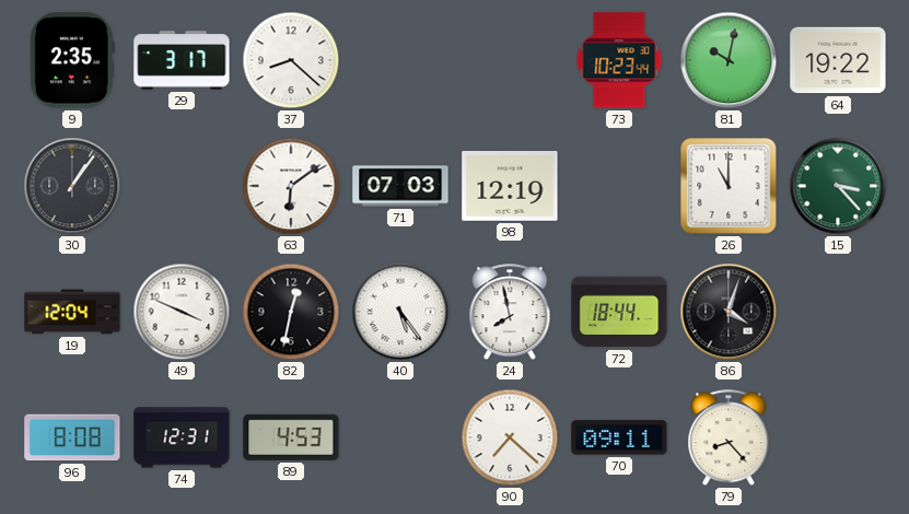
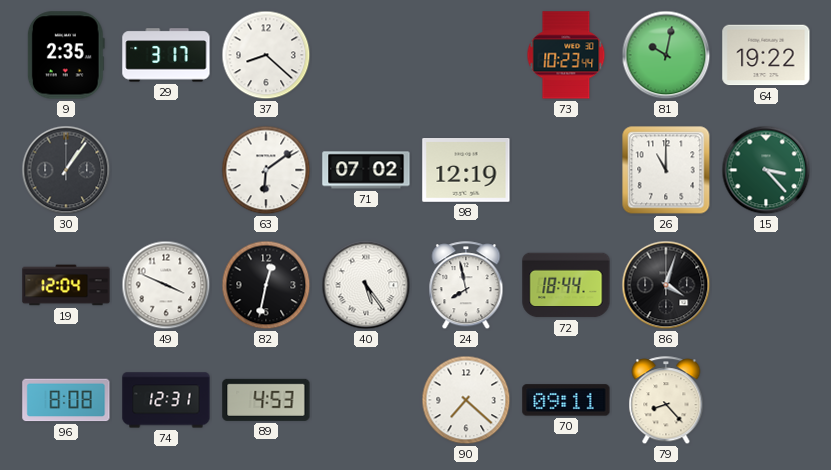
71: 07:03 -> 07:02 (366, 170)
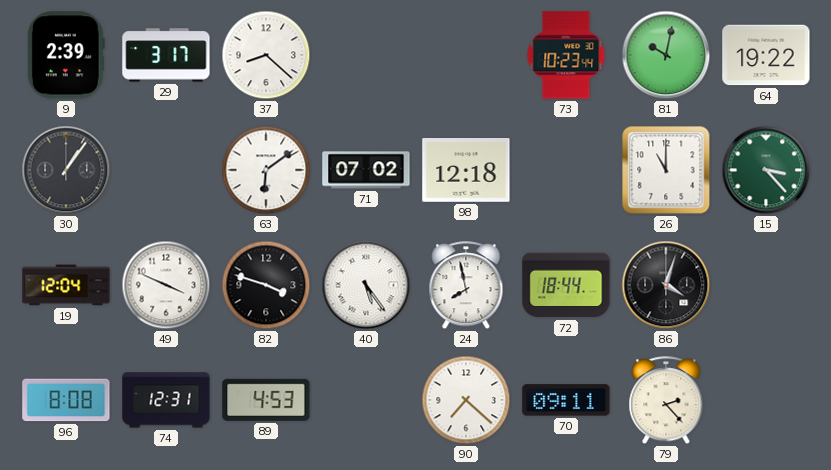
9: 2:35 -> 2:39 (66, 55)
98: 12:19 -> 12:18 (466, 171)
82: 12:32 -> 3:48 (266, 285)
79: 8:23 -> 2:23 (666, 401)
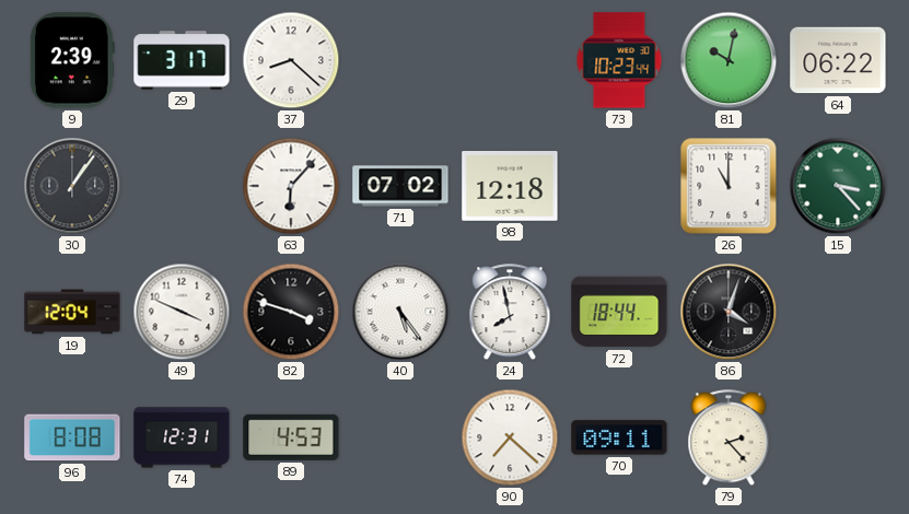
64: 19:22 -> 06:22 (838, 60)
63: 6:09 -> 6:07 (291, 186)
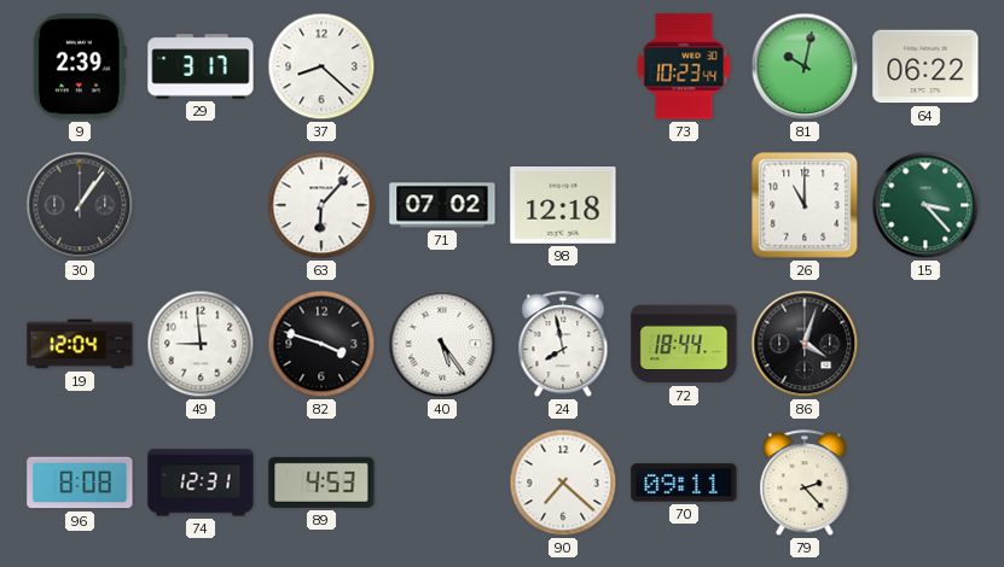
49: 3:49 -> 8:59 (201, 344)
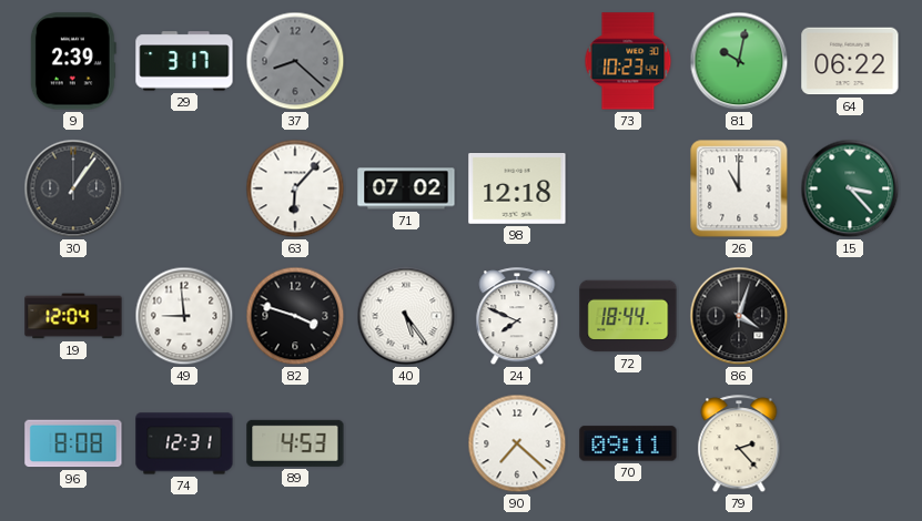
37 dial: white -> grey (295, 61)
24: 7:58 -> 7:49 (517, 317)
